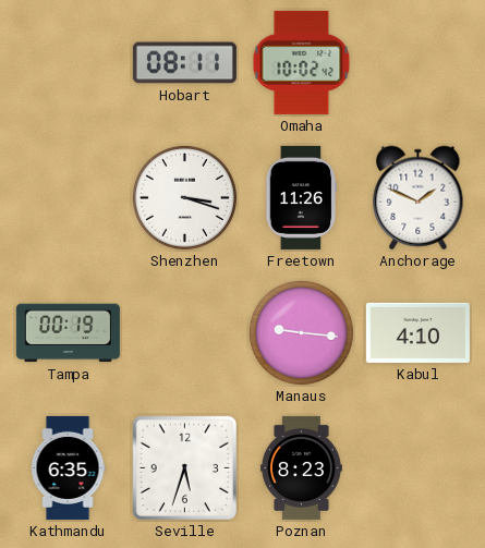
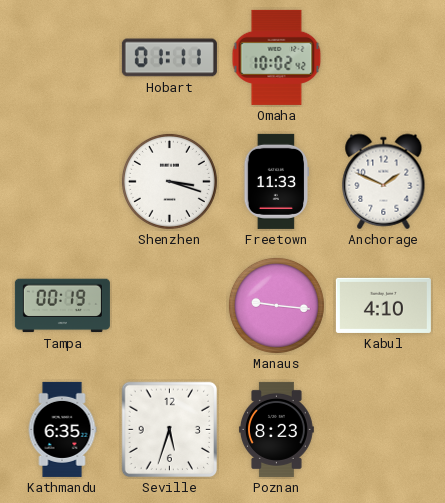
Hobart: 08:11 -> 01:11 (169, 58)
Freetown: 11:26 -> 11:33 (277, 181)
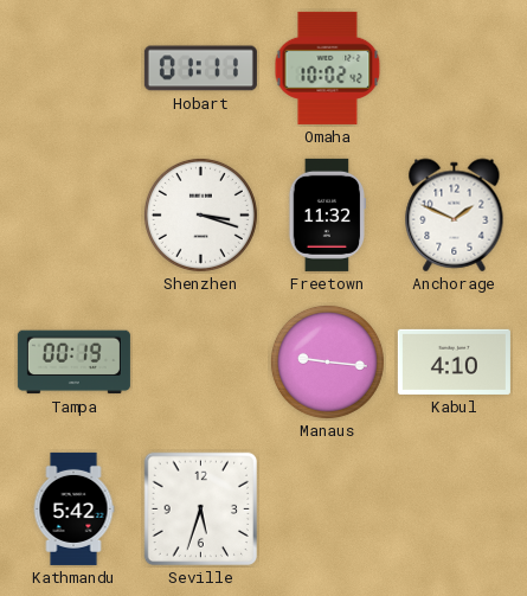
Freetown: 11:33 -> 11:32 (328, 214)
Kathmandu: 6:35 -> 5:42 (73, 508)
Poznan: 8:23 -> none (276, 429)
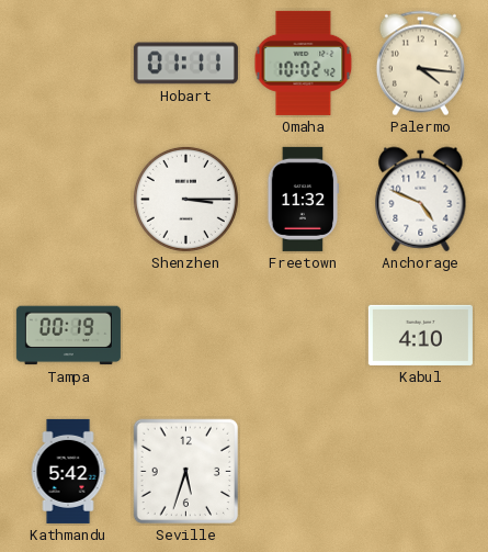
Palermo: none -> 4:16 (420, 64)
Shenzhen: 3:18 -> 3:15 (185, 199)
Anchorage: 1:49 -> 4:49 (421, 200)
Manaus: 9:16 -> none (327, 361)
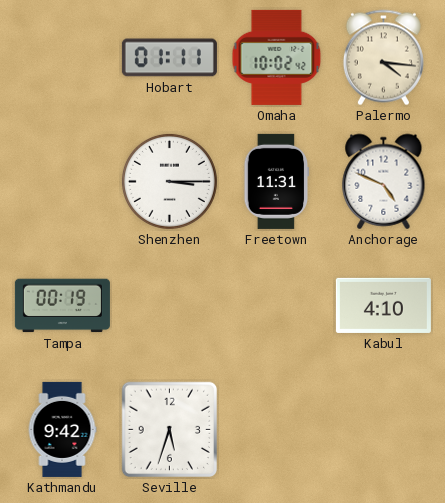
Freetown: 11:32 -> 11:31 (277, 181)
Kathmandu: 5:42 -> 9:42 (62, 429)
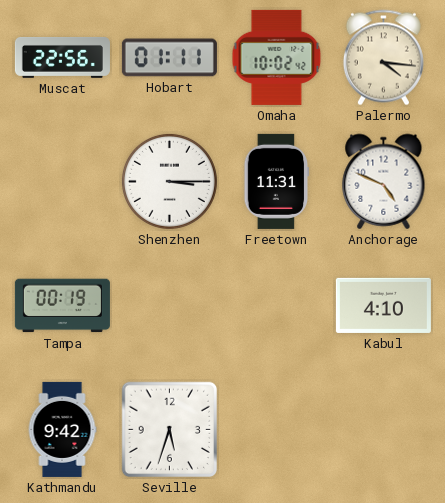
Muscat: none -> 22:56 (62, 57)
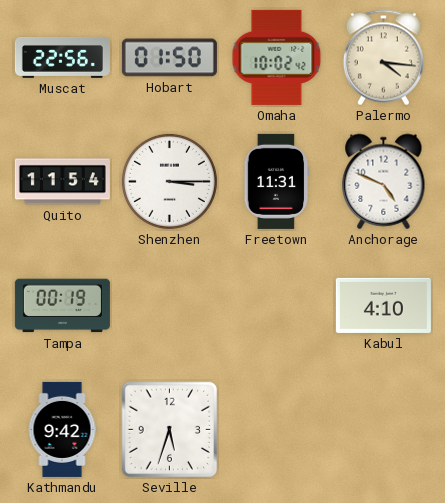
Hobart: 01:11 -> 01:50 (169, 58)
Quito: none -> 11:54 (62, 182)
